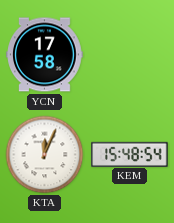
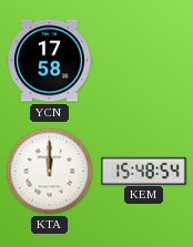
KTA: 12:04 -> 12:00 (50, 172)
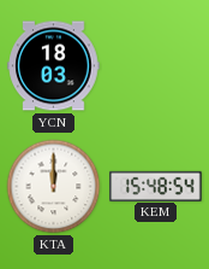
YCN: 17:58 -> 18:03 (54, 66)
